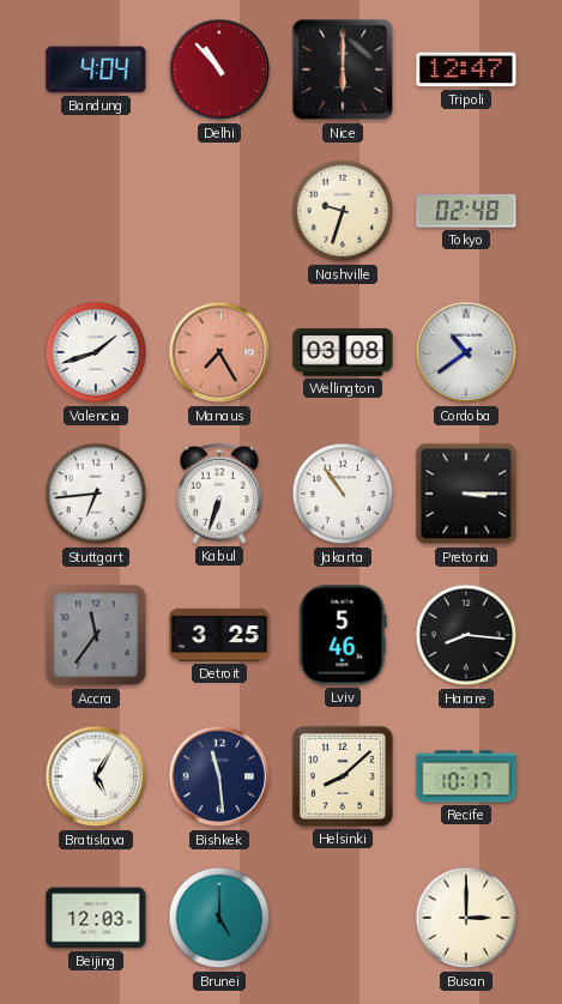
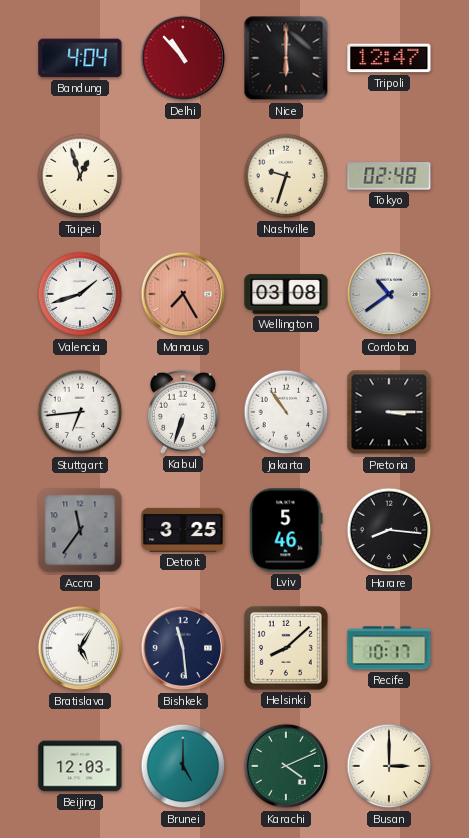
Taipei: none -> 12:57 (80, 176)
Karachi: none -> 4:11 (286, 766)
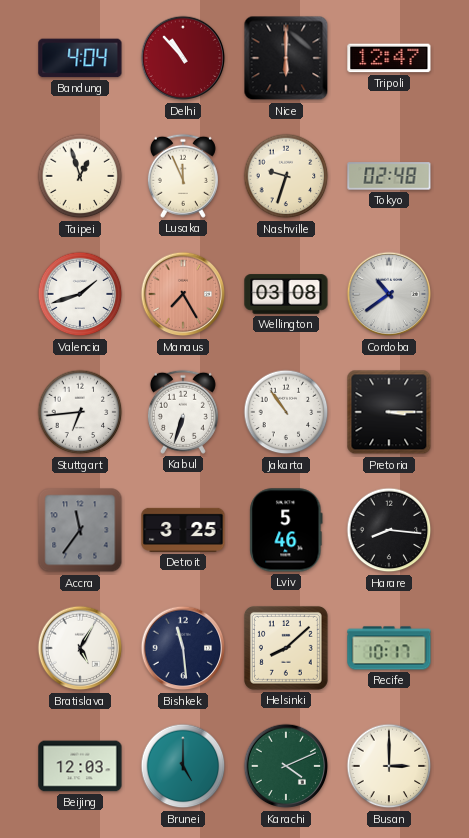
Lusaka: none -> 11:56 (183, 176)
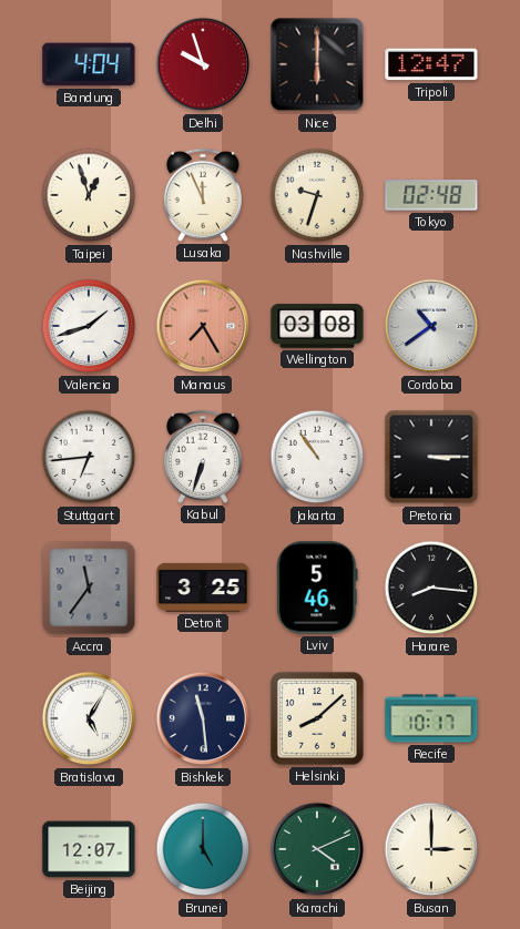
Delhi: 10:53 -> 9:57 (203, 64)
Beijing: 12:03 -> 12:07 (89, 849)
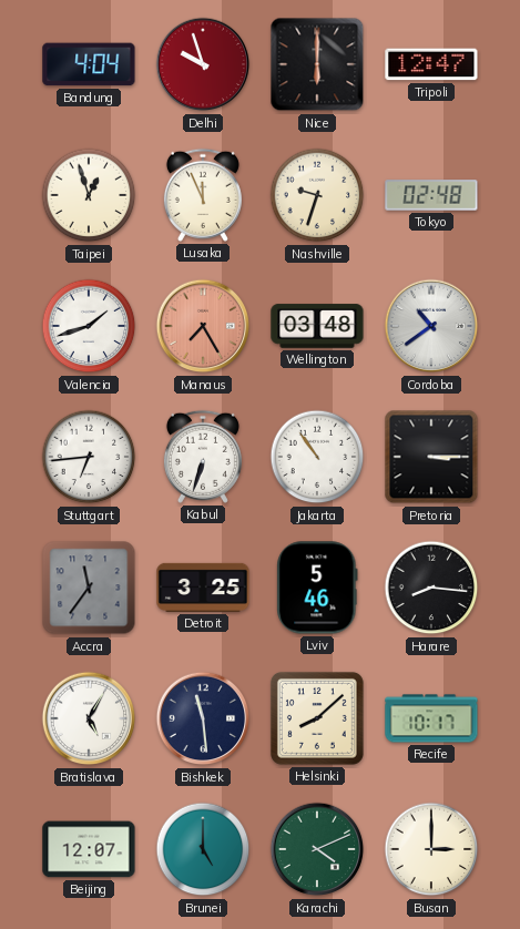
Wellington: 03:08 -> 03:48 (317, 326)
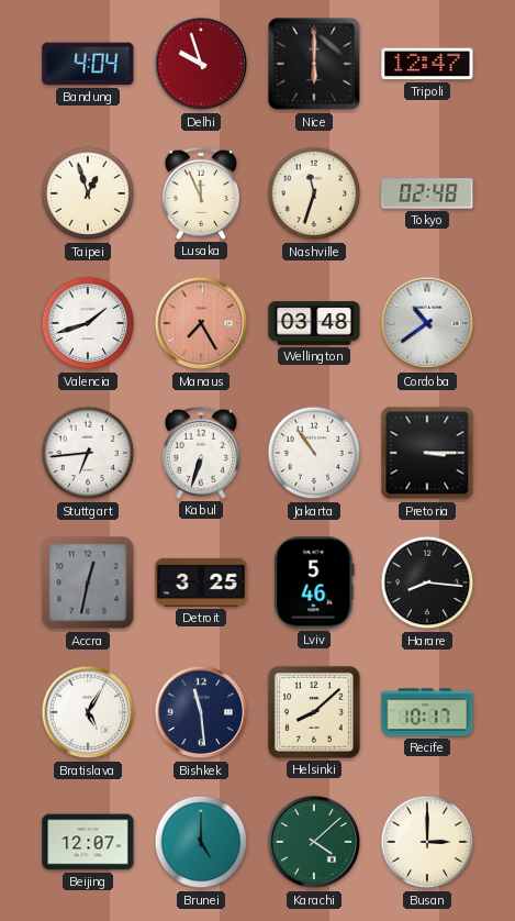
Nashville: 9:33 -> 11:33 (314, 193)
Accra: 11:36 -> 12:32 (88, 582)
Karachi: 4:11 -> 4:08 (314, 842)
